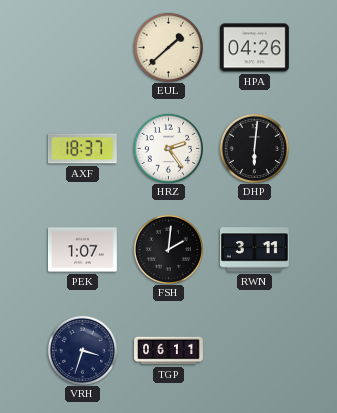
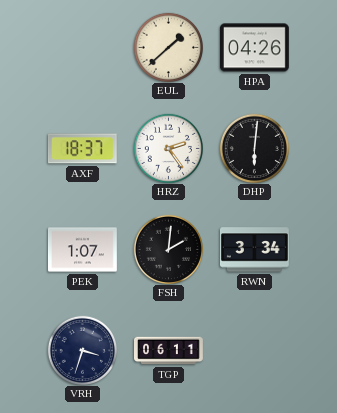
RWN: 3:11 -> 3:34 (254, 250)
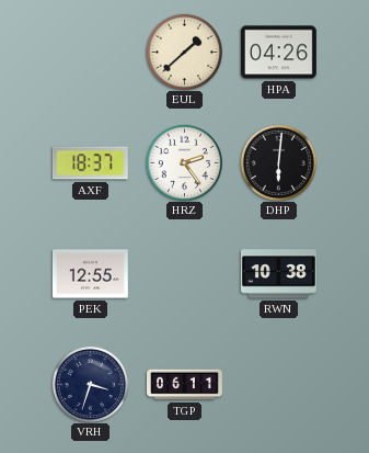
PEK: 1:07 -> 12:55 (90, 274)
FSH: 2:01 -> none (168, 249)
RWN: 3:34 -> 10:38 (278, 274)
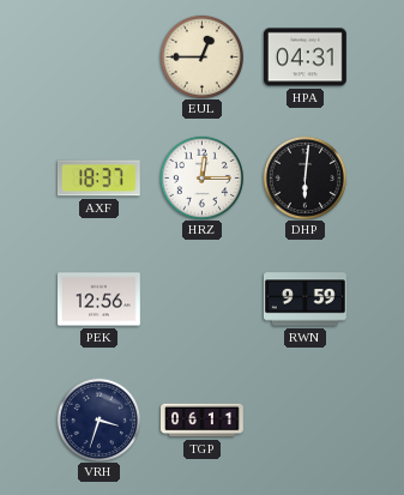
EUL: 1:38 -> 12:45 (201, 56)
HPA: 04:26 -> 04:31 (304, 58)
HRZ: 2:24 -> 12:15 (201, 177)
PEK: 12:55 -> 12:56 (98, 300)
RWN: 10:38 -> 9:59 (304, 300)
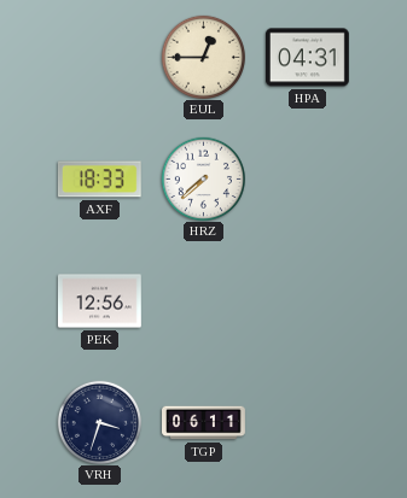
AXF: 18:37 -> 18:33 (99, 180)
HRZ: 12:15 -> 7:38 (203, 178)
DHP: 6:01 -> none (304, 177)
RWN: 9:59 -> none (304, 300)
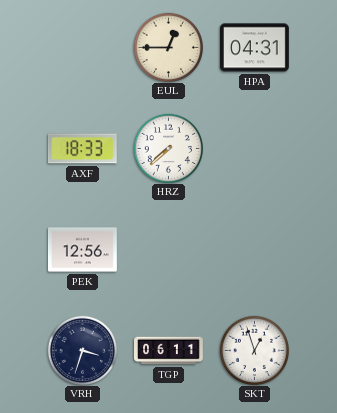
SKT: none -> 12:57 (254, 350)
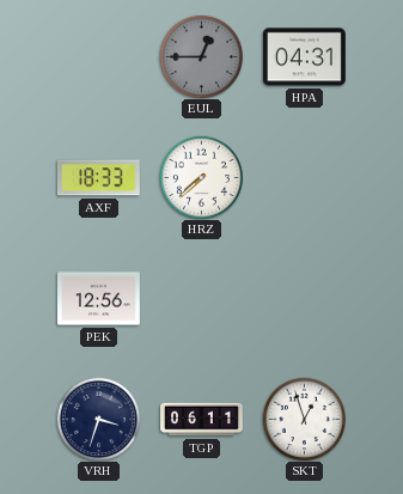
EUL dial: cream -> grey (201, 56)
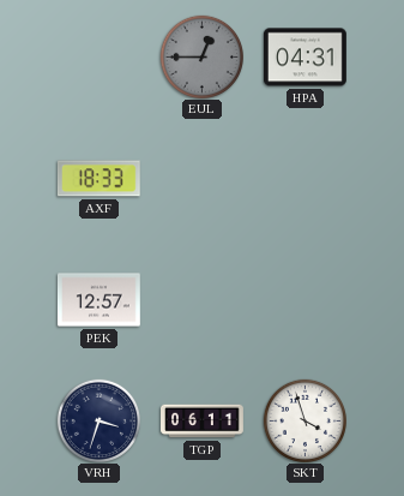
HRZ: 7:38 -> none (201, 177)
PEK: 12:56 -> 12:57 (98, 300)
SKT: 12:57 -> 3:57 (304, 420)
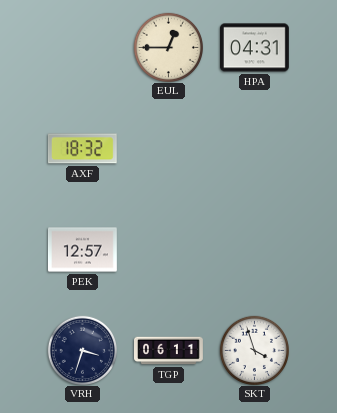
EUL dial: grey -> cream (168, 47)
AXF: 18:33 -> 18:32 (82, 149)
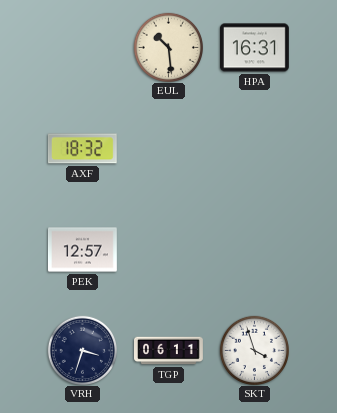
EUL: 12:45 -> 10:29 (168, 47)
HPA: 04:31 -> 16:31 (254, 48)
